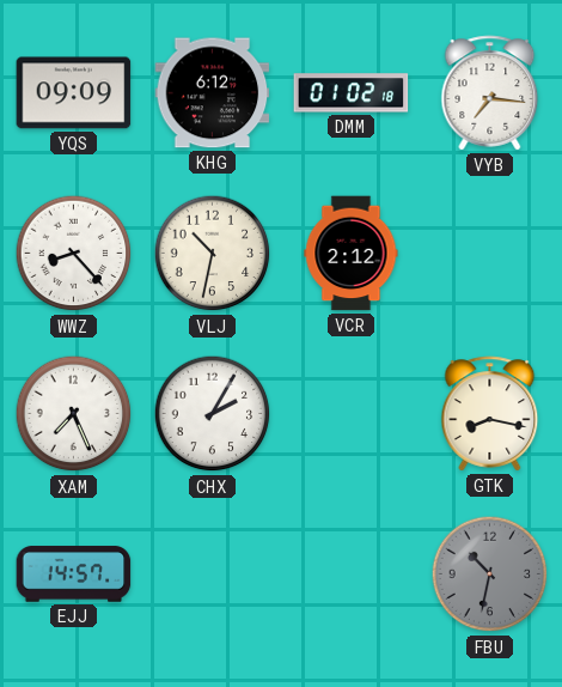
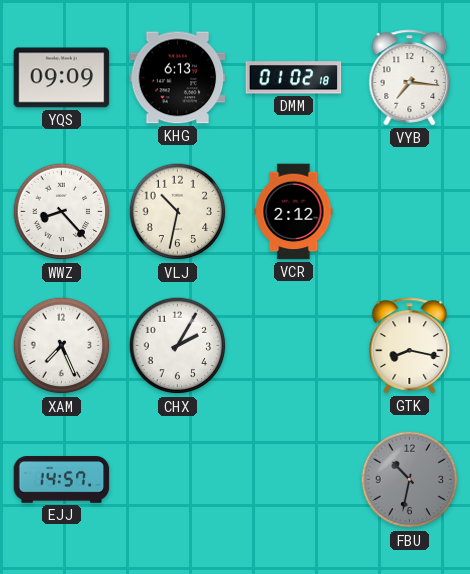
KHG: 6:12 -> 6:13 (178, 78)
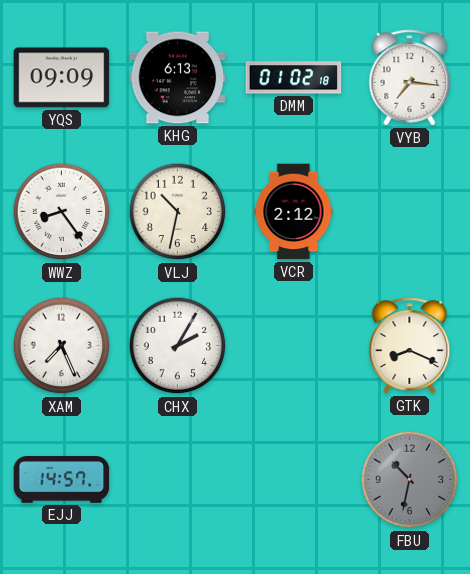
WWZ: 8:23 -> 8:24 (62, 212)
GTK: 8:17 -> 8:19 (410, 346)
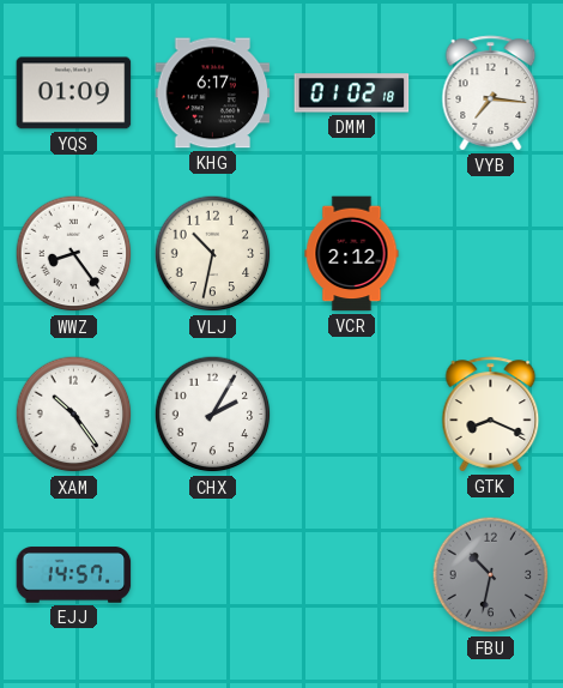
YQS: 09:09 -> 01:09 (74, 93)
KHG: 6:13 -> 6:17 (213, 93)
XAM: 7:26 -> 10:24 (74, 415)
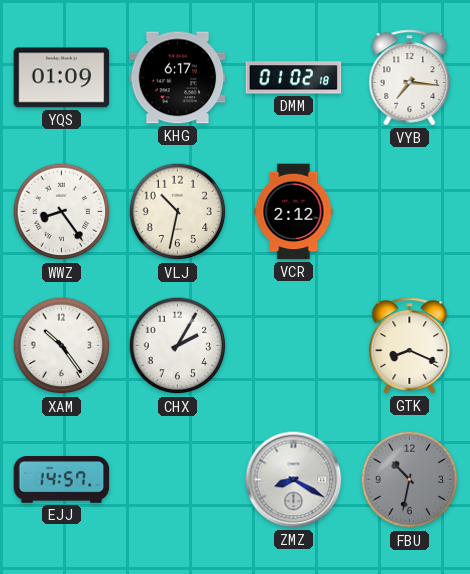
ZMZ: none -> 8:20 (294, 480)
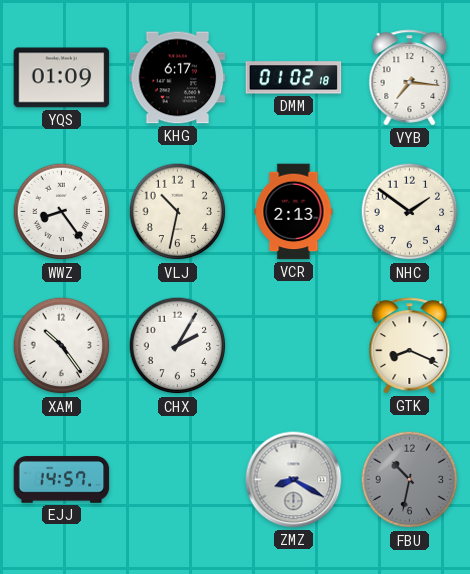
VCR: 2:12 -> 2:13 (294, 212)
NHC: none -> 1:51 (410, 212)
